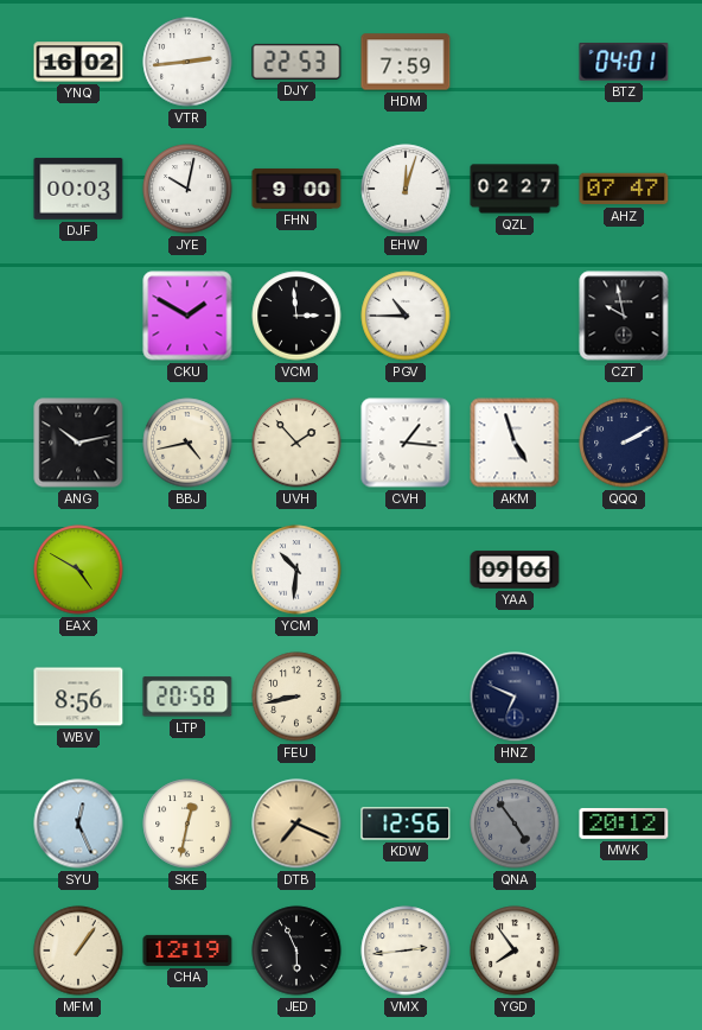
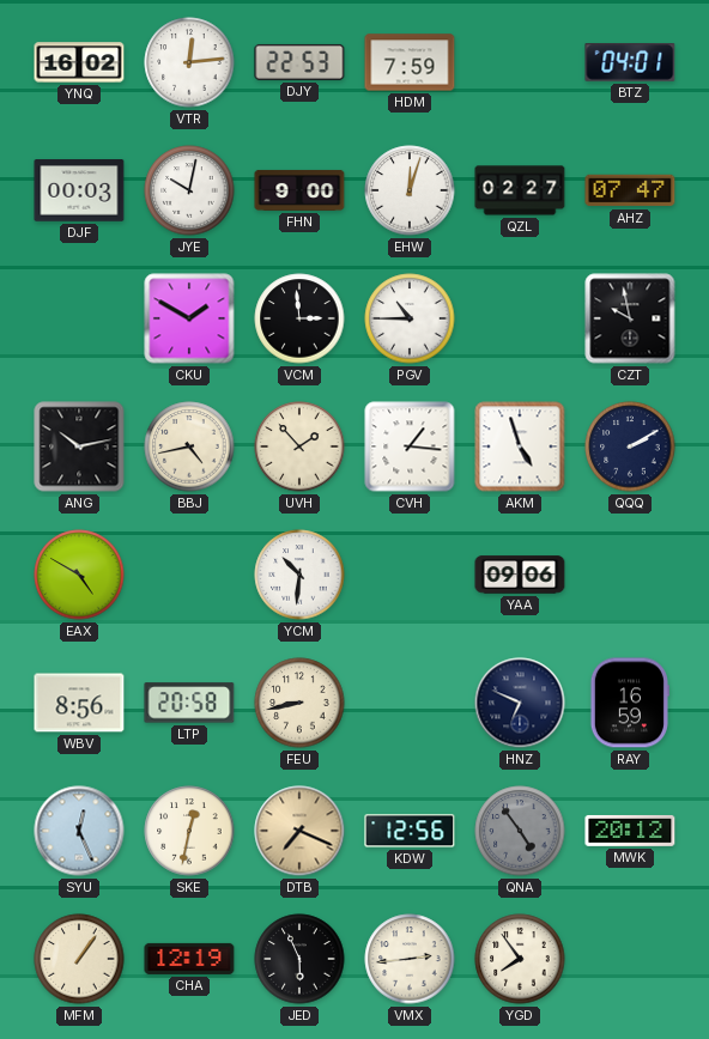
VTR: 2:44 -> 12:14 (189, 62)
RAY: none -> 16:59 (629, 703)
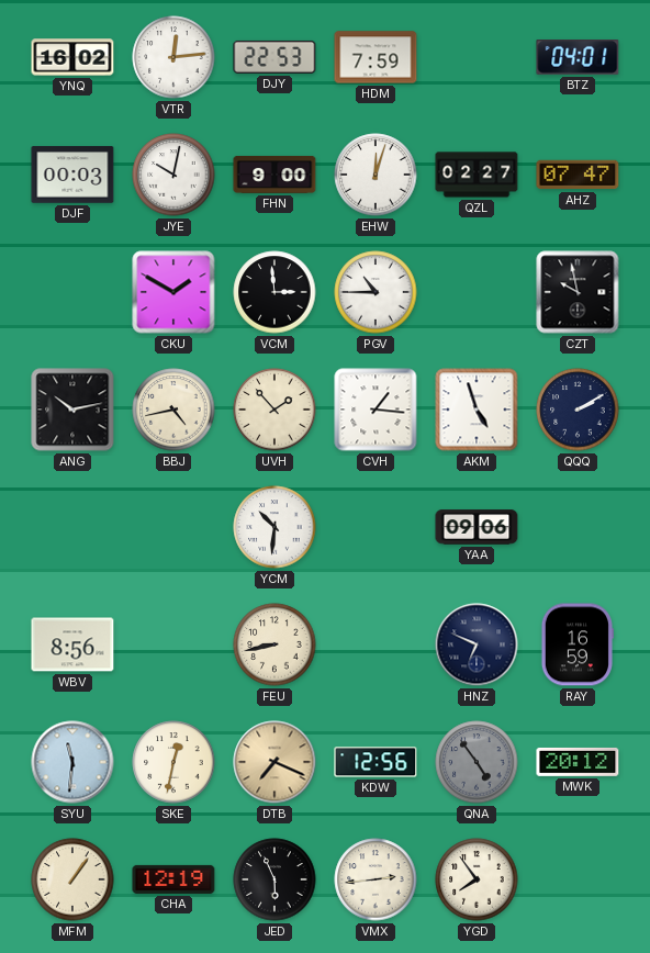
EAX: 4:50 -> none (79, 575)
LTP: 20:58 -> none (189, 703)
SYU: 12:26 -> 11:31 (72, 762)
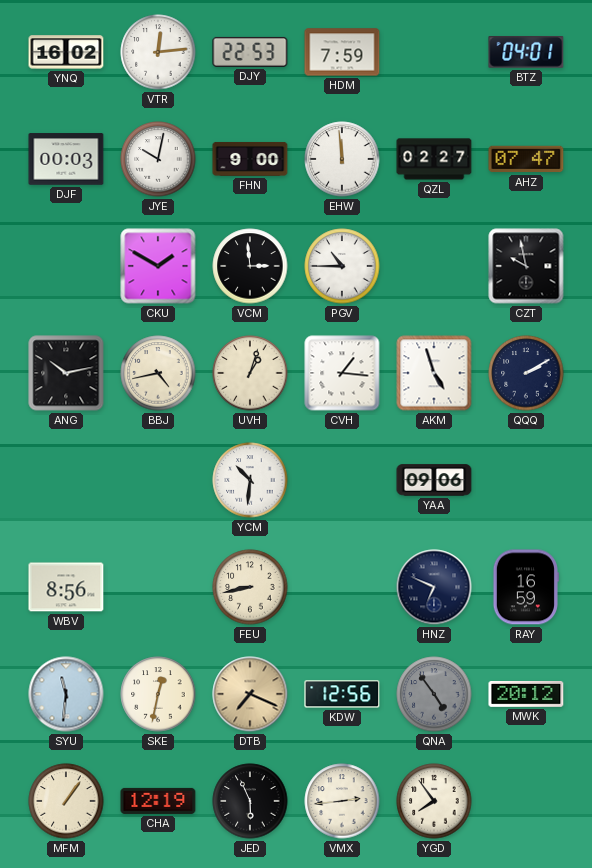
EHW: 12:03 -> 11:59 (342, 159)
UVH: 1:53 -> 1:03 (250, 373)
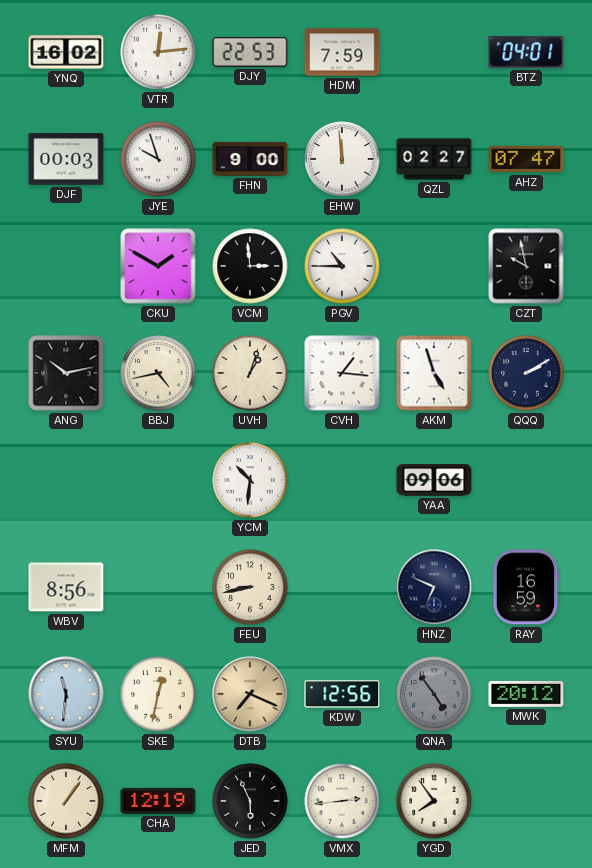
JYE: 10:02 -> 9:57 (158, 159)
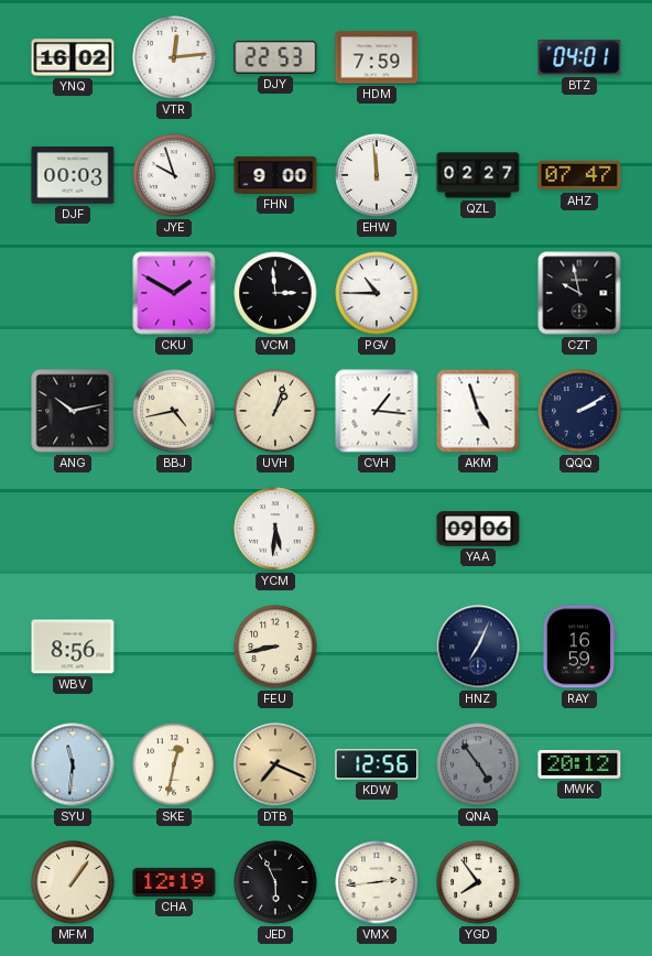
YCM: 10:31 -> 5:31 (275, 529)
HNZ: 6:49 -> 7:04 (478, 647)
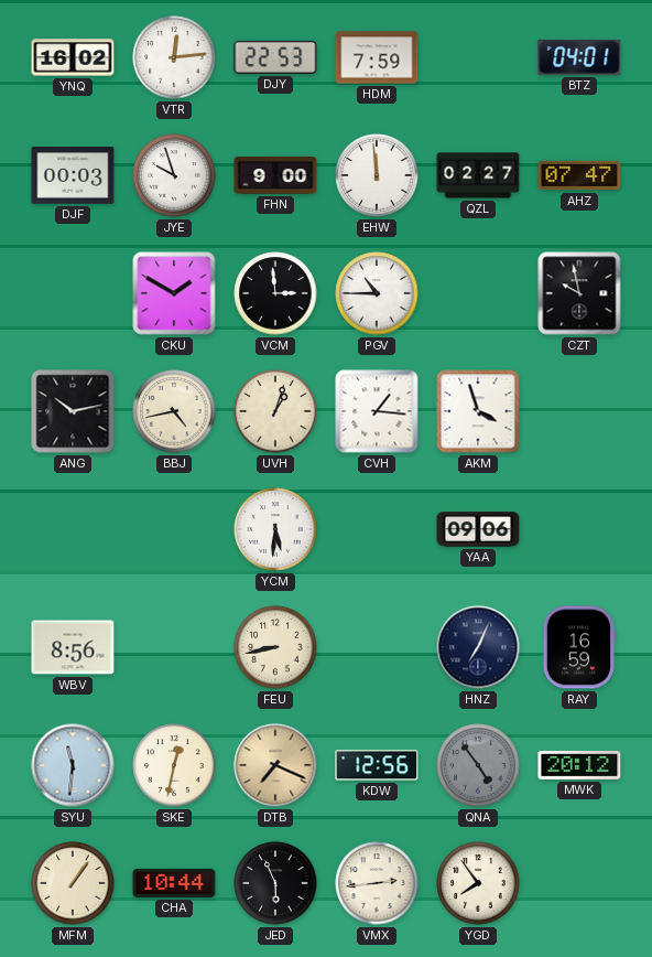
AKM: 4:57 -> 3:57 (478, 411)
QQQ: 2:10 -> none (579, 411)
CHA: 12:19 -> 10:44 (174, 883)
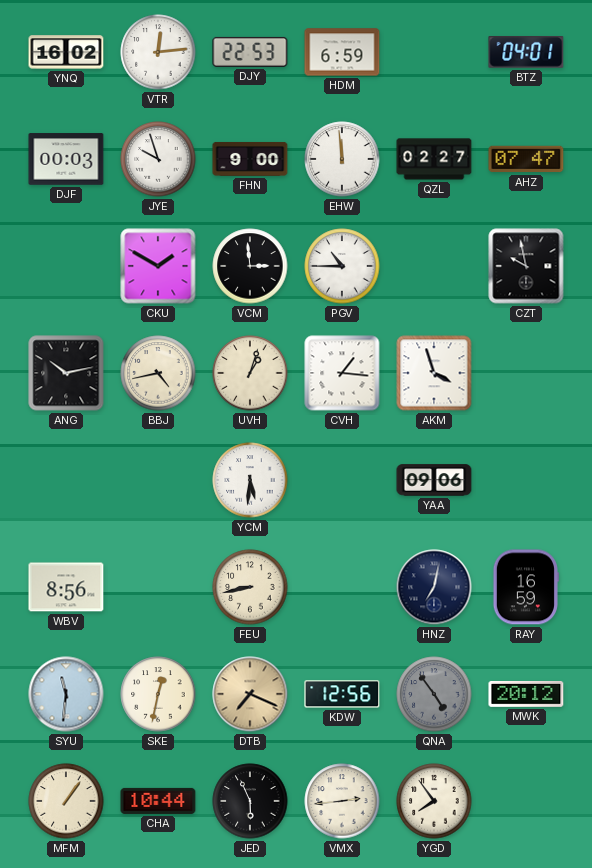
HDM: 7:59 -> 6:59 (342, 52)
HNZ: 7:04 -> 7:02 (434, 587)
